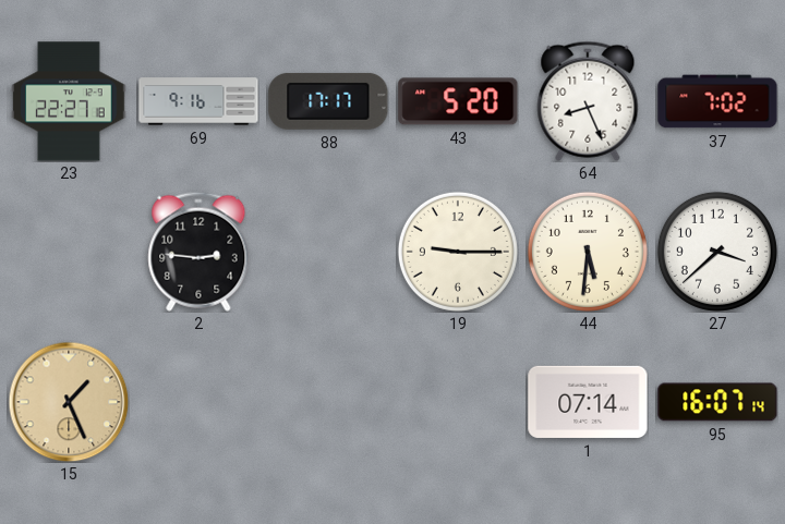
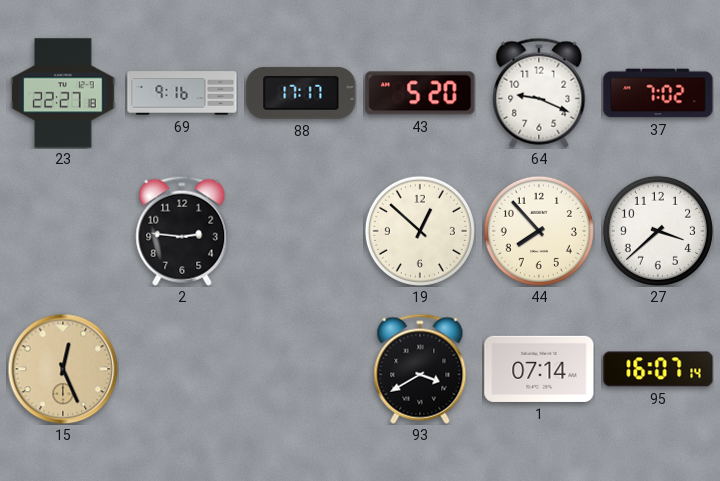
64: 8:26 -> 9:19 (539, 93)
19: 9:15 -> 12:52 (420, 231)
44: 5:31 -> 7:53 (539, 231)
15: 1:26 -> 12:26 (63, 369)
93: none -> 3:40 (420, 369)
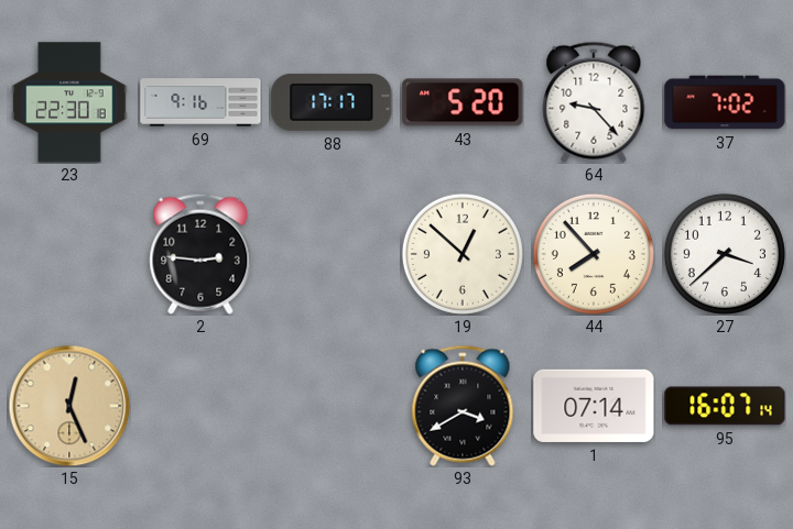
23: 22:27 -> 22:30 (69, 102)
64: 9:19 -> 9:23 (594, 102)
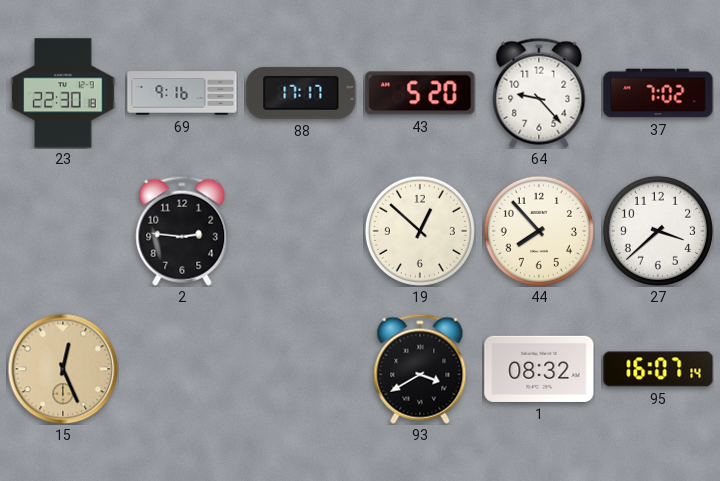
1: 07:14 -> 08:32 (539, 369)
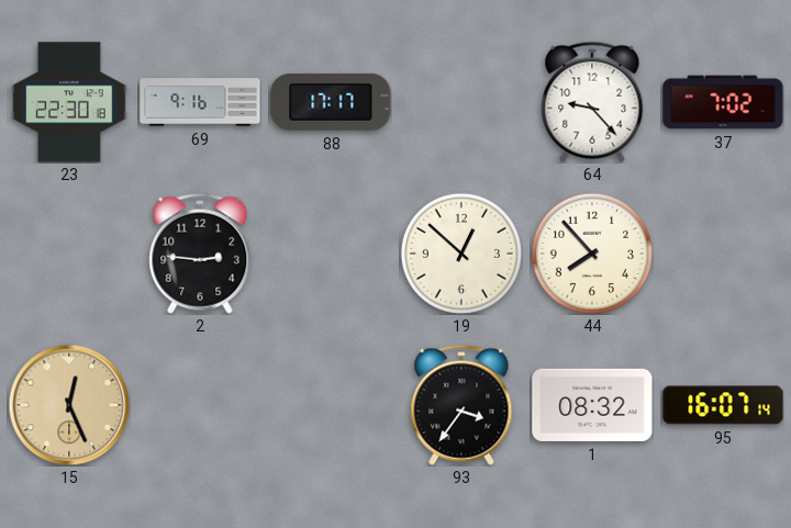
43: 5:20 -> none (420, 93)
27: 3:38 -> none (658, 231)
93: 3:40 -> 3:36 (461, 405)
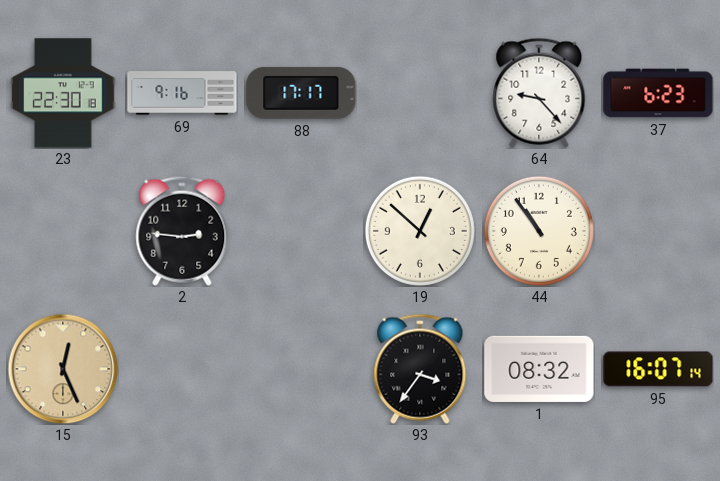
37: 7:02 -> 6:23 (658, 93)
44: 7:53 -> 10:54 (539, 231)
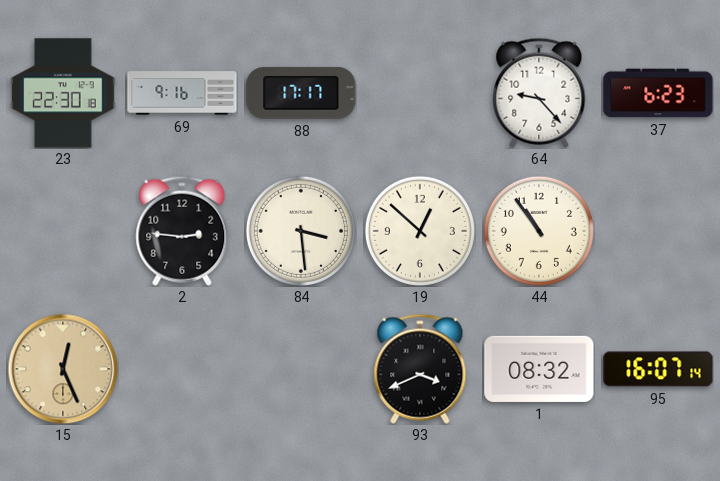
84: none -> 3:29 (301, 231)
93: 3:36 -> 3:41 (420, 369)
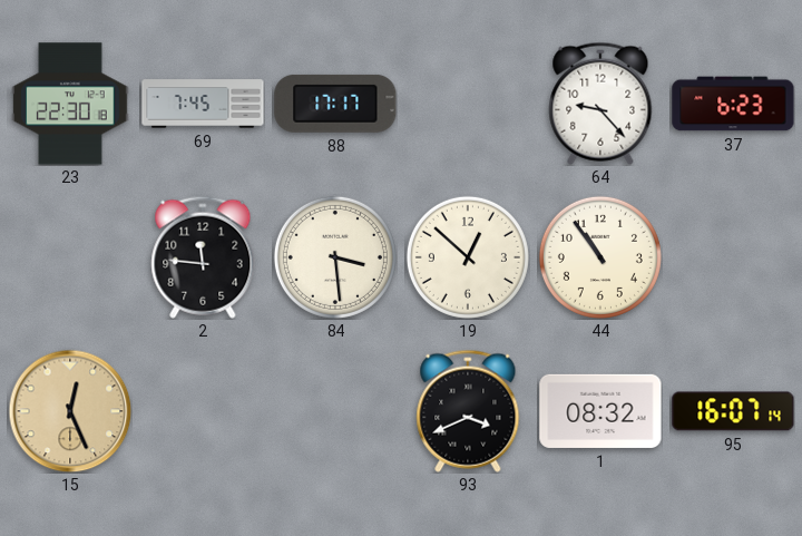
69: 9:16 -> 7:45 (203, 104)
2: 2:46 -> 11:46 (203, 257)
